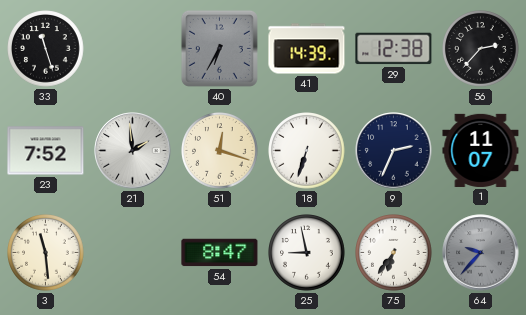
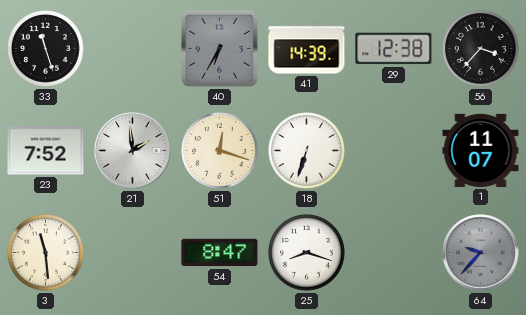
56: 2:37 -> 3:37 (481, 49)
9: 2:34 -> none (394, 151)
25: 8:58 -> 8:18 (307, 253)
75: 6:36 -> none (394, 253)
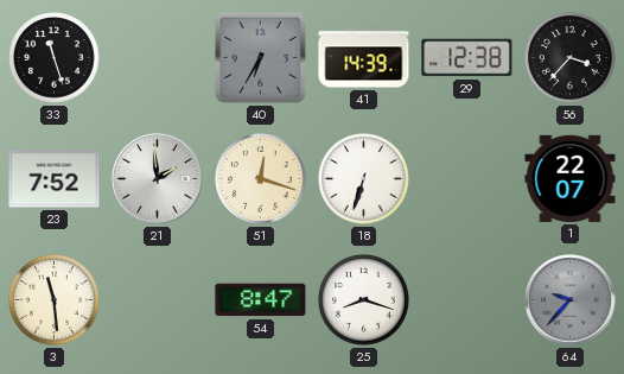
1: 11:07 -> 22:07 (571, 178)
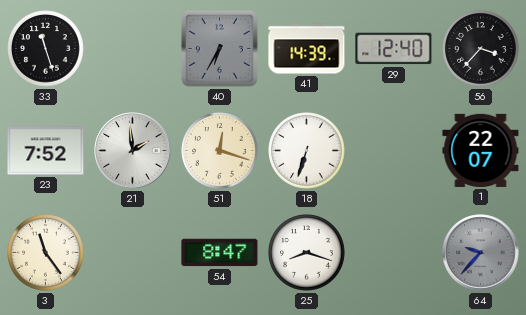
29: 12:38 -> 12:40 (394, 49)
3: 11:29 -> 11:24 (46, 253)
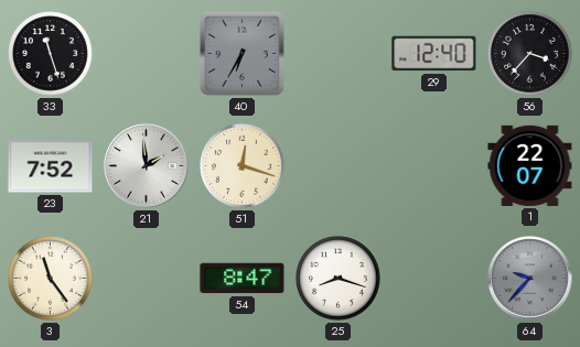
41: 14:39 -> none (307, 49)
18: 6:33 -> none (307, 151)
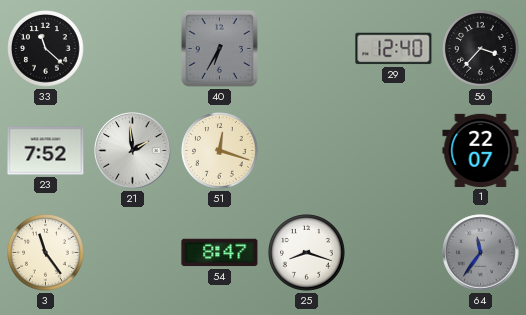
33: 11:27 -> 11:22 (46, 49)
64: 9:37 -> 11:36 (481, 253)
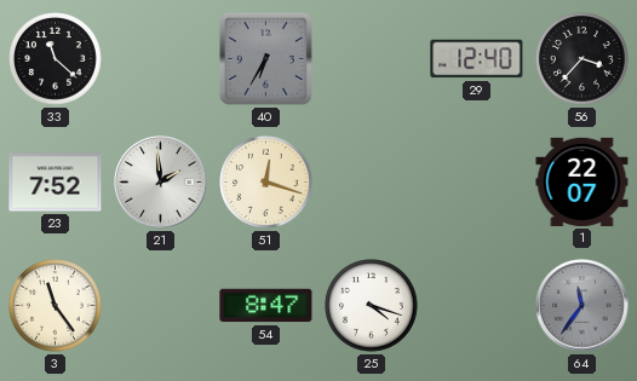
25: 8:18 -> 4:18 (372, 306)
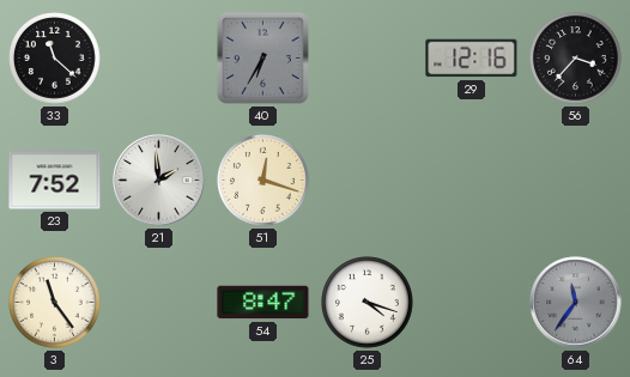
29: 12:40 -> 12:16 (472, 59)
1: 22:07 -> none (583, 181)
